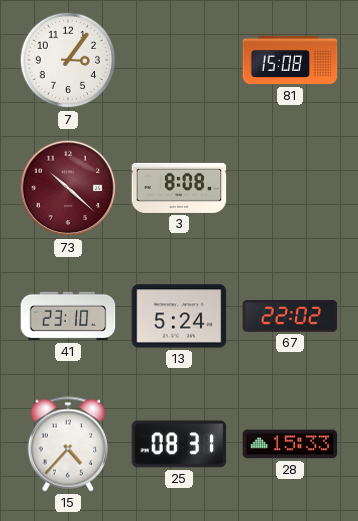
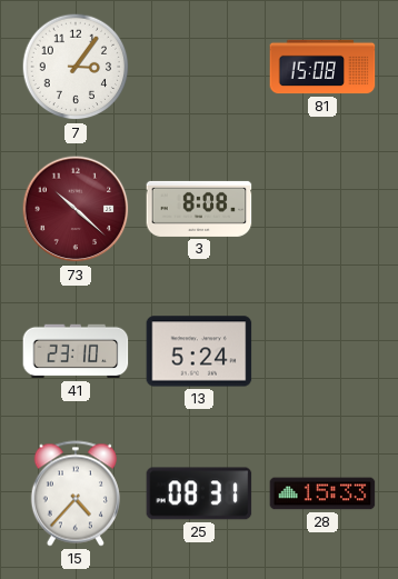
67: 22:02 -> none (290, 317)
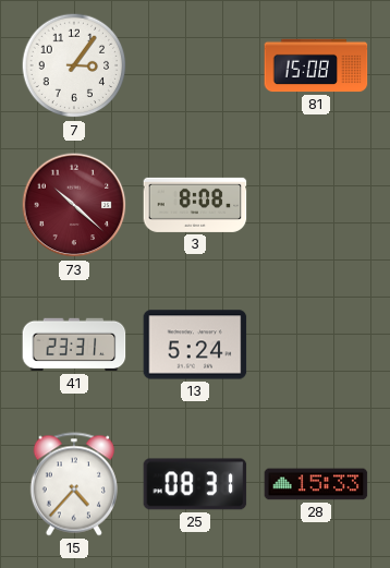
41: 23:10 -> 23:31 (74, 345)
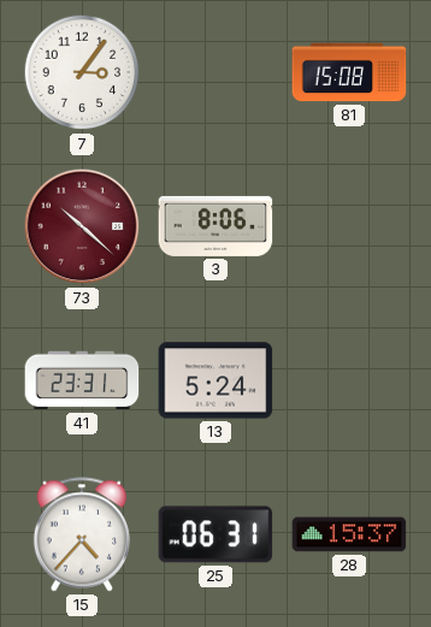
3: 8:08 -> 8:06 (215, 226)
25: 08:31 -> 06:31 (215, 534)
28: 15:33 -> 15:37 (349, 534)
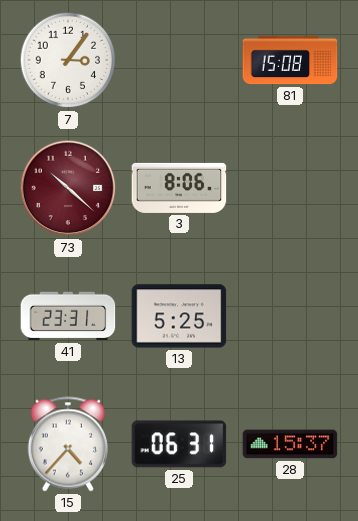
13: 5:24 -> 5:25 (179, 316)
